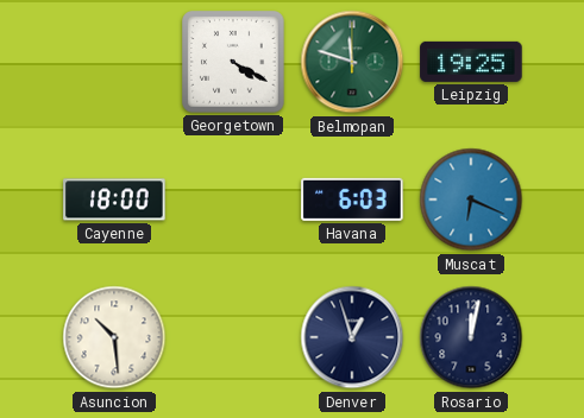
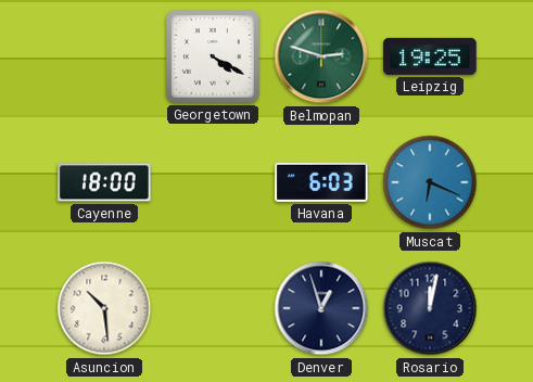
Belmopan: 11:48 -> 2:48 (321, 56)
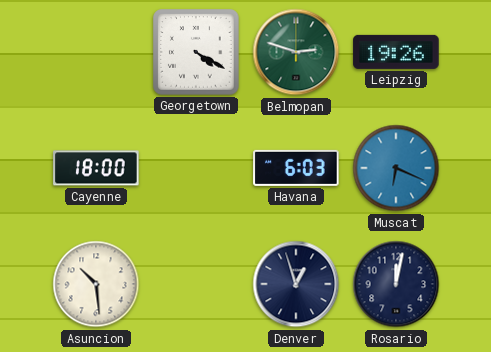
Leipzig: 19:25 -> 19:26 (396, 52)
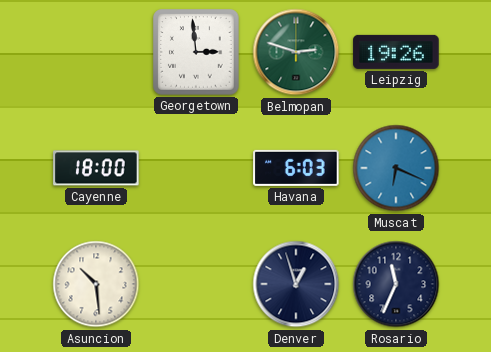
Georgetown: 4:20 -> 2:59 (196, 52)
Rosario: 12:02 -> 11:34 (396, 284)
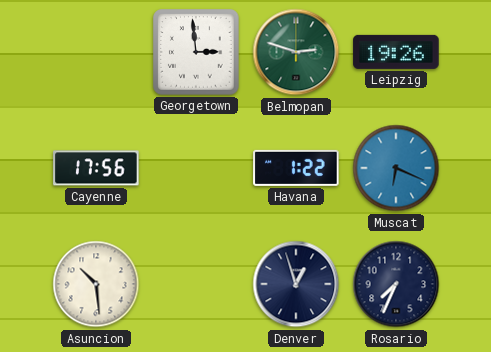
Cayenne: 18:00 -> 17:56 (96, 168)
Havana: 6:03 -> 1:22 (296, 168)
Rosario: 11:34 -> 7:34 (396, 284)
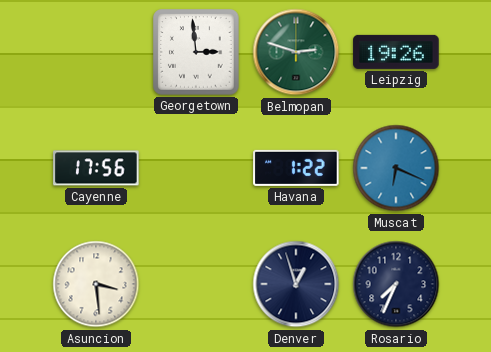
Asuncion: 10:29 -> 3:29 (96, 284)
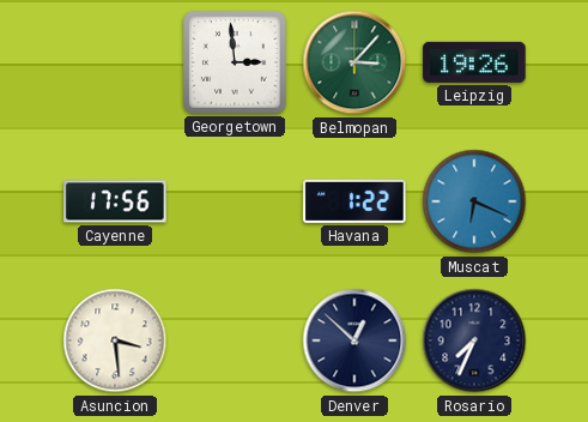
Belmopan: 2:48 -> 3:07 (354, 62)
Denver: 12:57 -> 12:52 (354, 340)
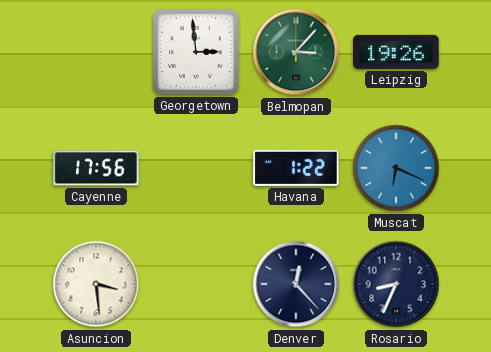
Denver: 12:52 -> 12:23 (296, 284)
Rosario: 7:34 -> 8:34 (396, 284)
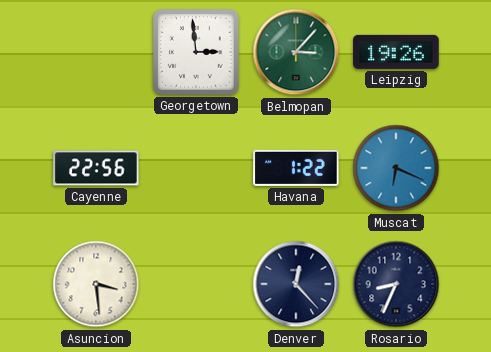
Cayenne: 17:56 -> 22:56 (96, 168)
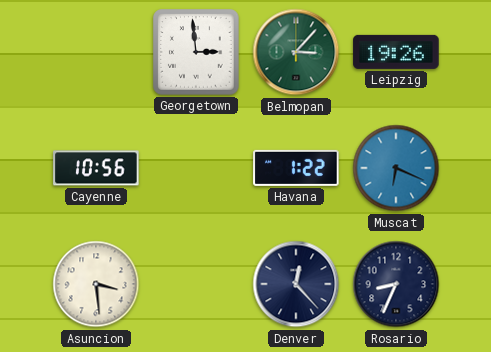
Cayenne: 22:56 -> 10:56 (96, 168)
